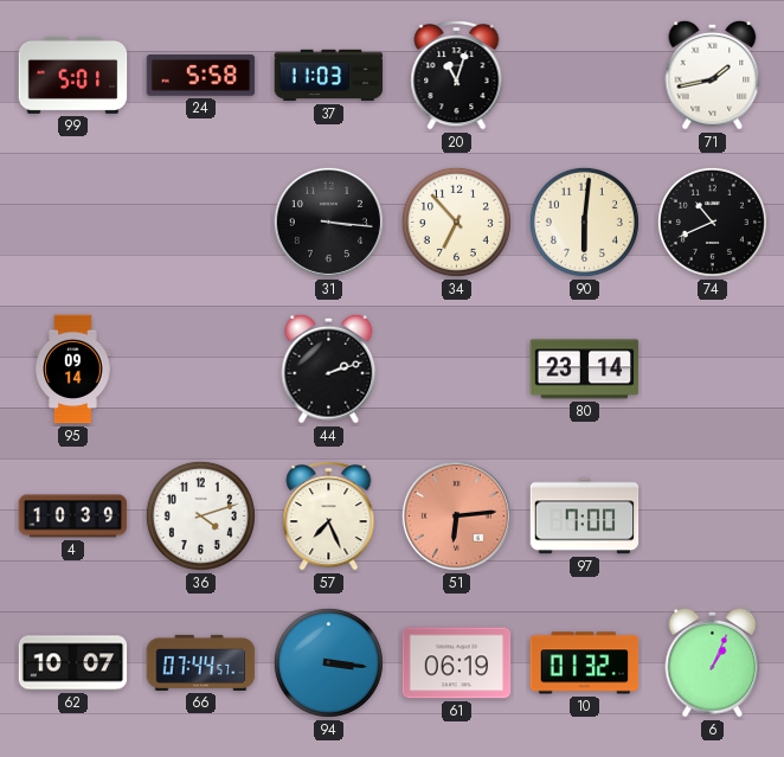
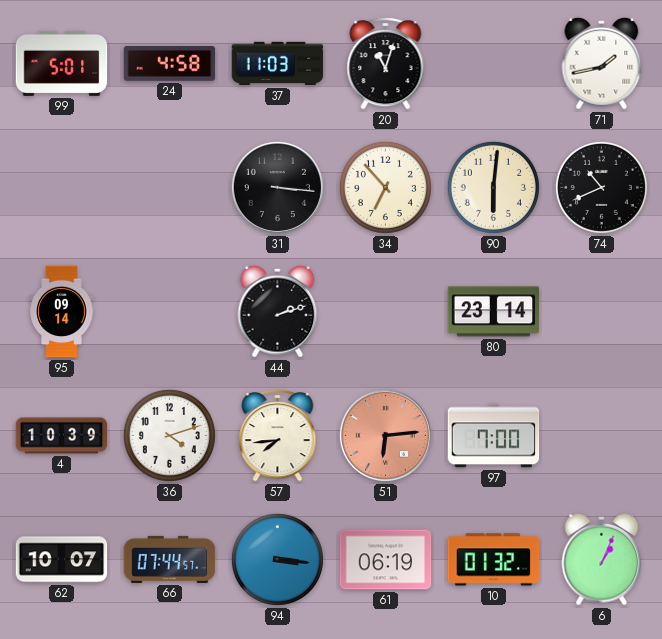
24: 5:58 -> 4:58 (170, 64)
57: 7:26 -> 7:44 (278, 436)
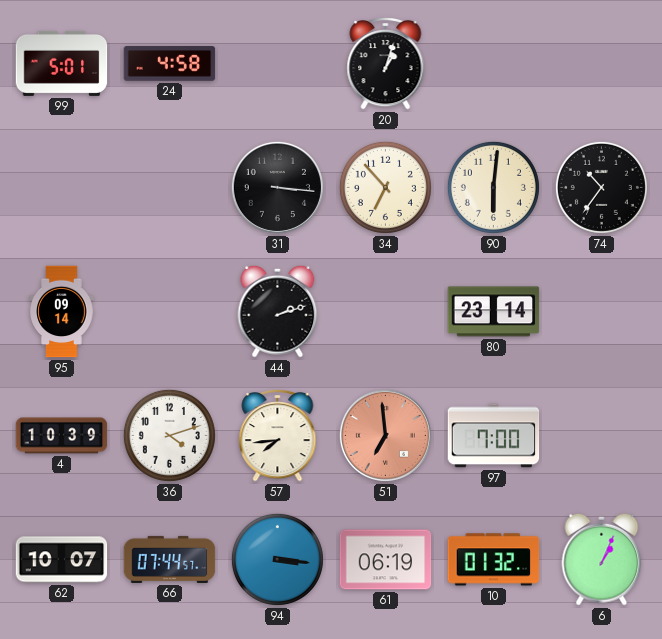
37: 11:03 -> none (278, 64)
20: 11:03 -> 1:03 (386, 64)
71: 1:43 -> none (602, 63)
74: 10:41 -> 10:36 (601, 187)
51: 6:14 -> 6:59 (385, 435)
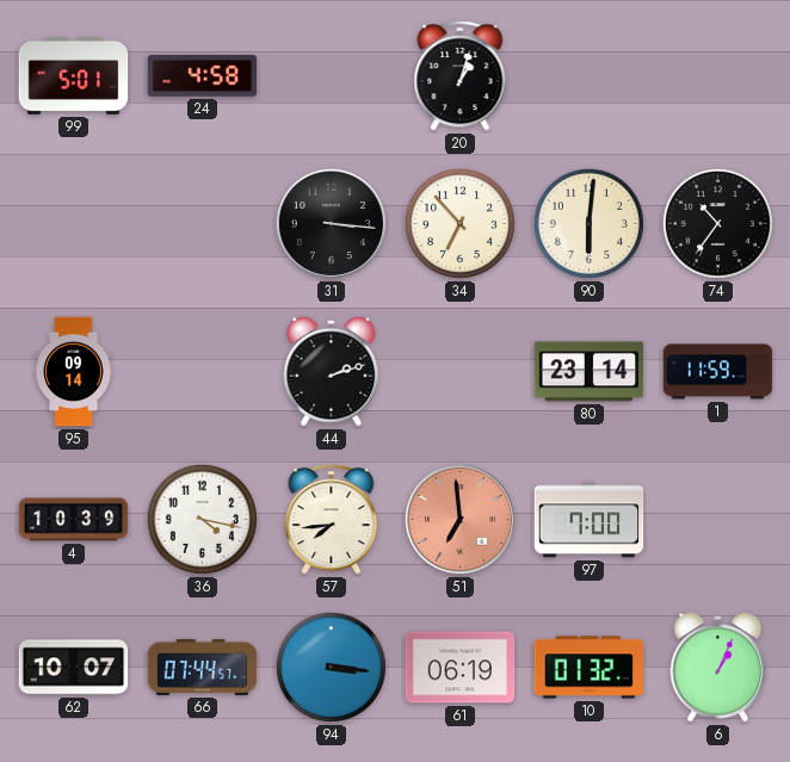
1: none -> 11:59 (718, 372)
36: 4:12 -> 4:17 (202, 519)
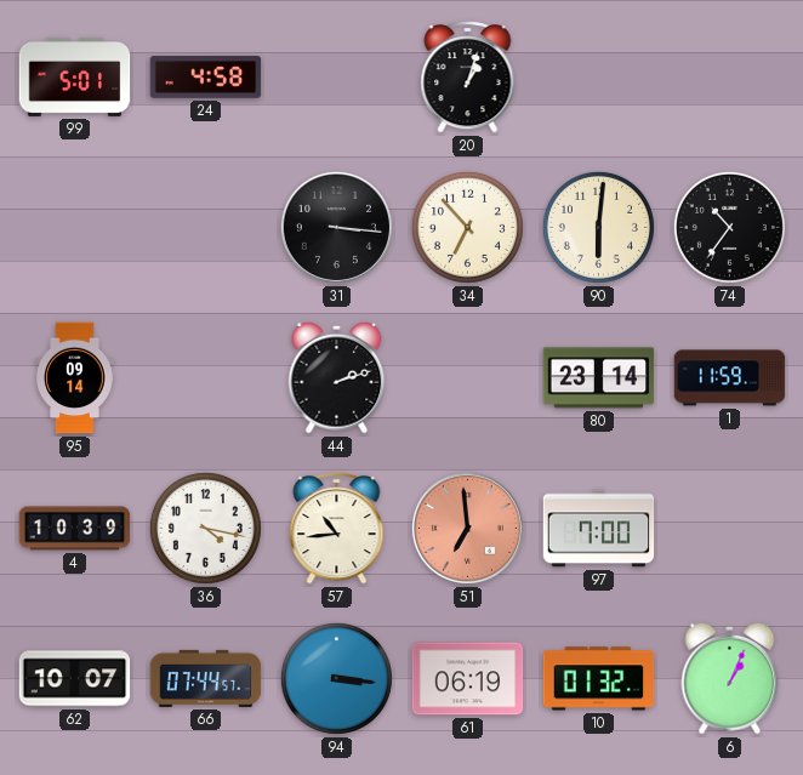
57: 7:44 -> 10:44 (337, 529)
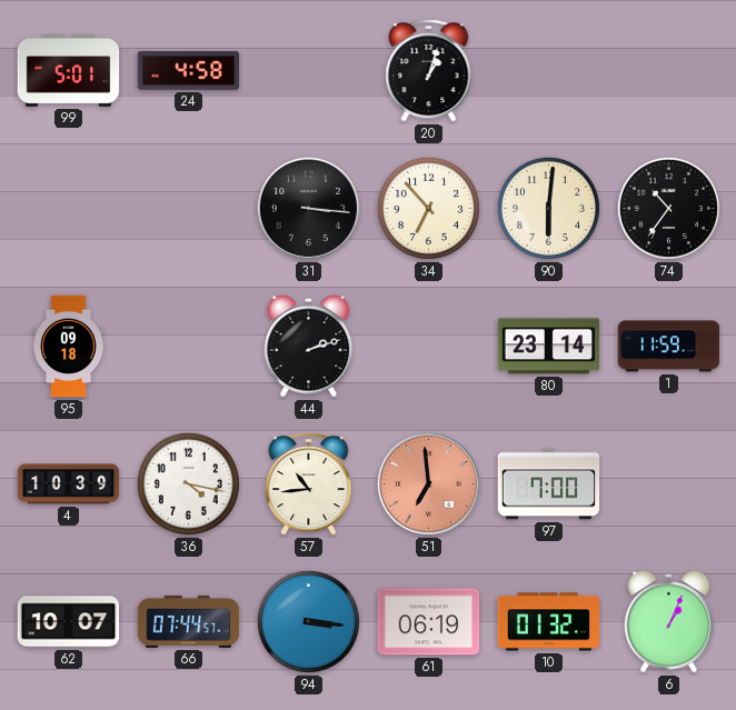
95: 09:14 -> 09:18 (69, 347)
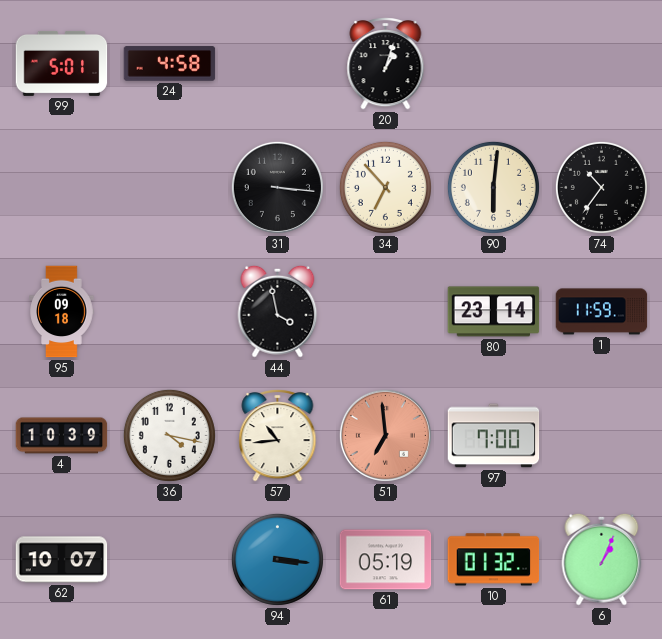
44: 2:12 -> 3:58 (278, 311)
66: 07:44 -> none (189, 621)
61: 06:19 -> 05:19 (386, 560)
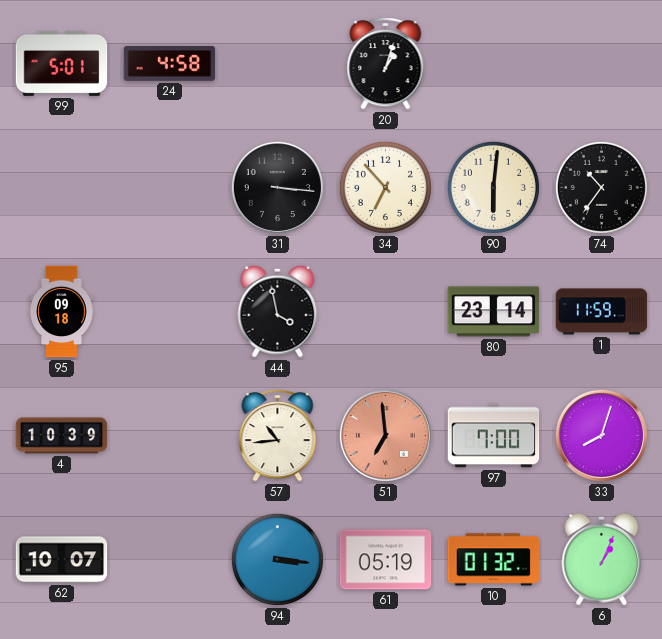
36: 4:17 -> none (169, 435)
33: none -> 8:03 (601, 435)
